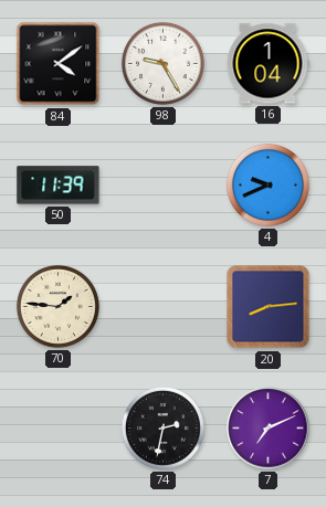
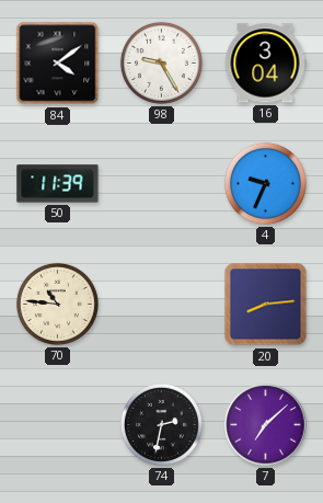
16: 1:04 -> 3:04 (265, 64)
4: 9:41 -> 9:34 (265, 183)
70: 1:46 -> 10:46 (57, 304)
7: 7:11 -> 7:08 (266, 425)
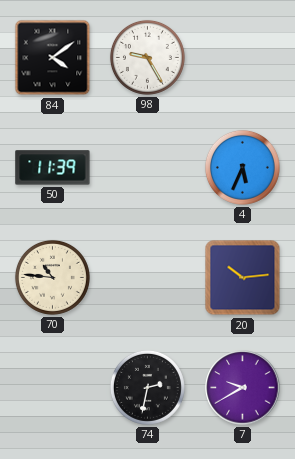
16: 3:04 -> none (265, 64)
4: 9:34 -> 5:34 (242, 167)
20: 8:14 -> 10:14 (243, 278)
7: 7:08 -> 9:40 (243, 388)
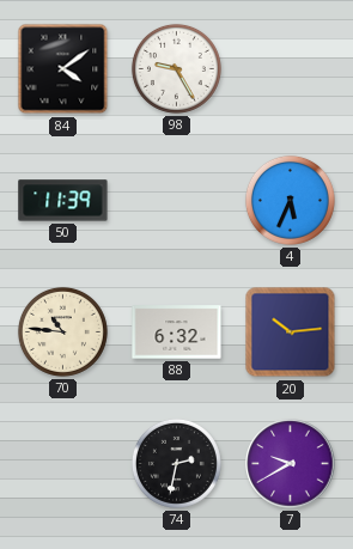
88: none -> 6:32 (177, 333)
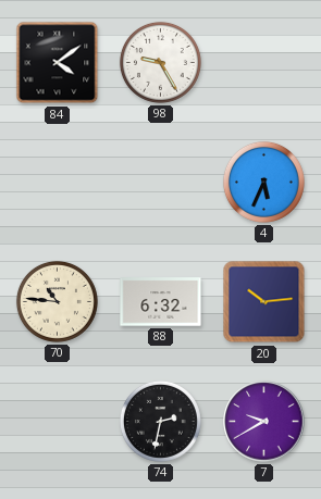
50: 11:39 -> none (63, 201)
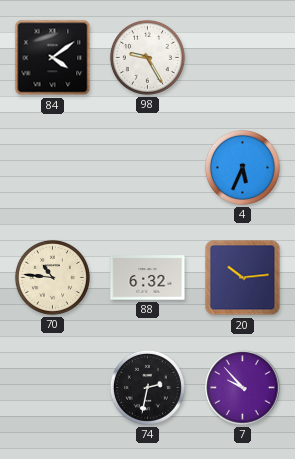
7: 9:40 -> 9:53 (243, 388)
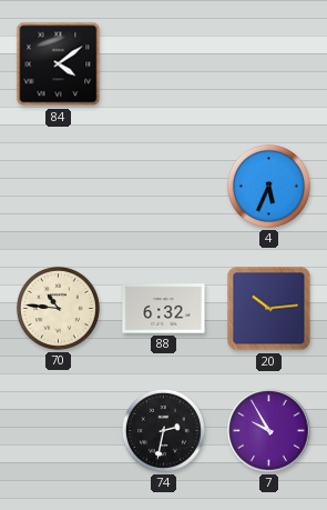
98: 9:25 -> none (147, 57)
7: 9:53 -> 9:55 (269, 431)
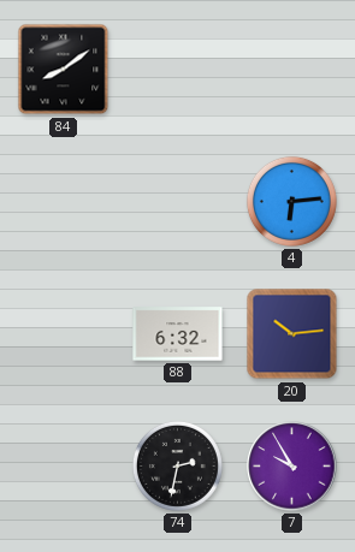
84: 4:09 -> 8:09 (64, 70)
4: 5:34 -> 6:14 (291, 201)
70: 10:46 -> none (58, 308)
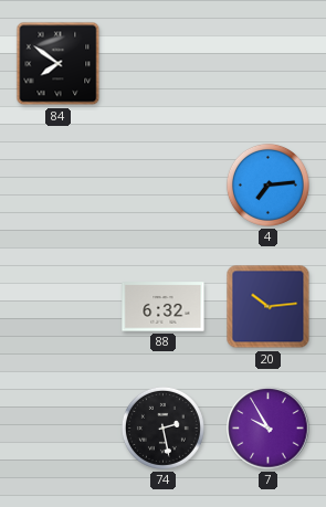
84: 8:09 -> 7:51 (59, 64)
4: 6:14 -> 7:14 (267, 184)
74: 2:32 -> 2:28 (162, 427)
